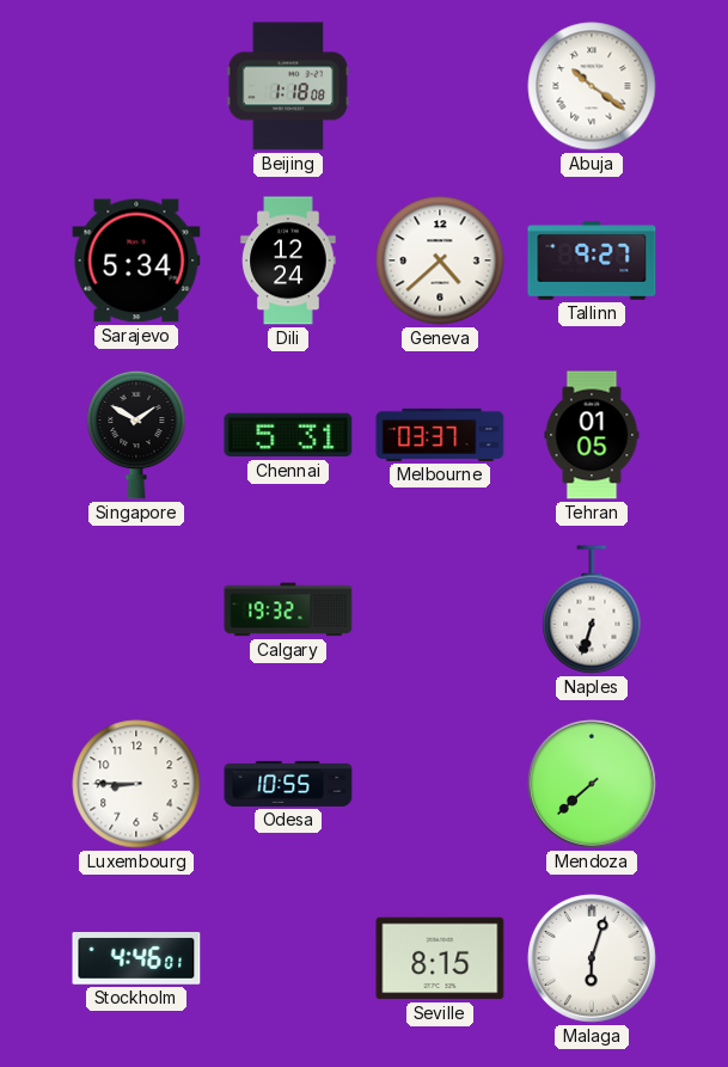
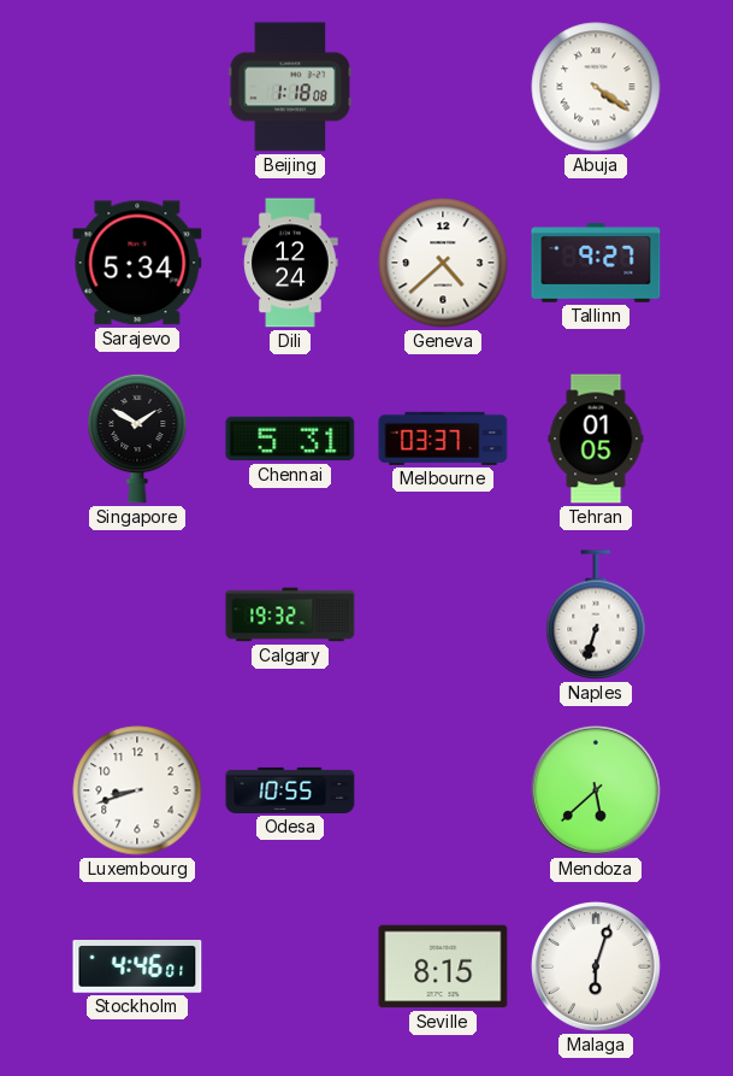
Abuja: 10:21 -> 4:21 (596, 87)
Luxembourg: 8:45 -> 8:42 (137, 790)
Mendoza: 7:38 -> 5:38 (596, 790)
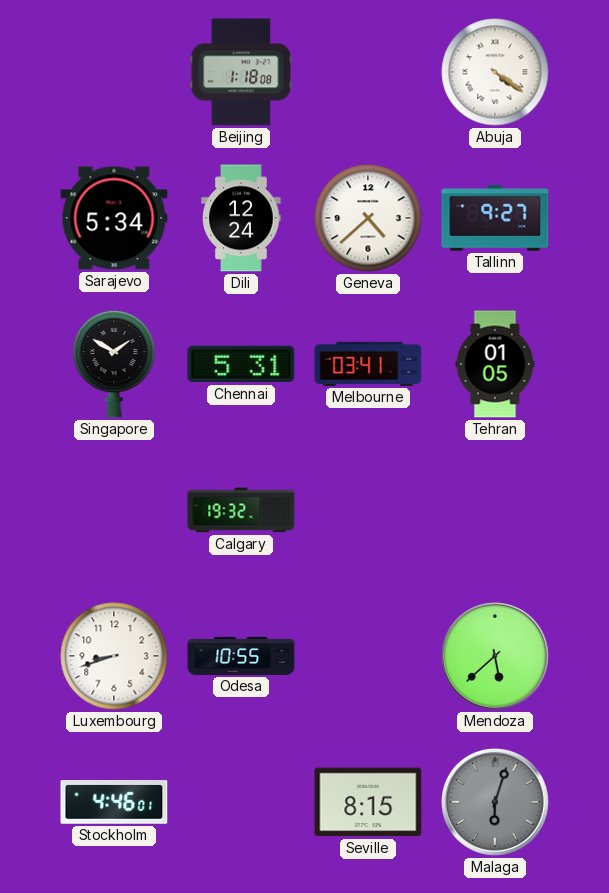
Melbourne: 03:37 -> 03:41 (368, 364)
Naples: 6:33 -> none (596, 615)
Malaga dial: white -> grey (495, 802)
